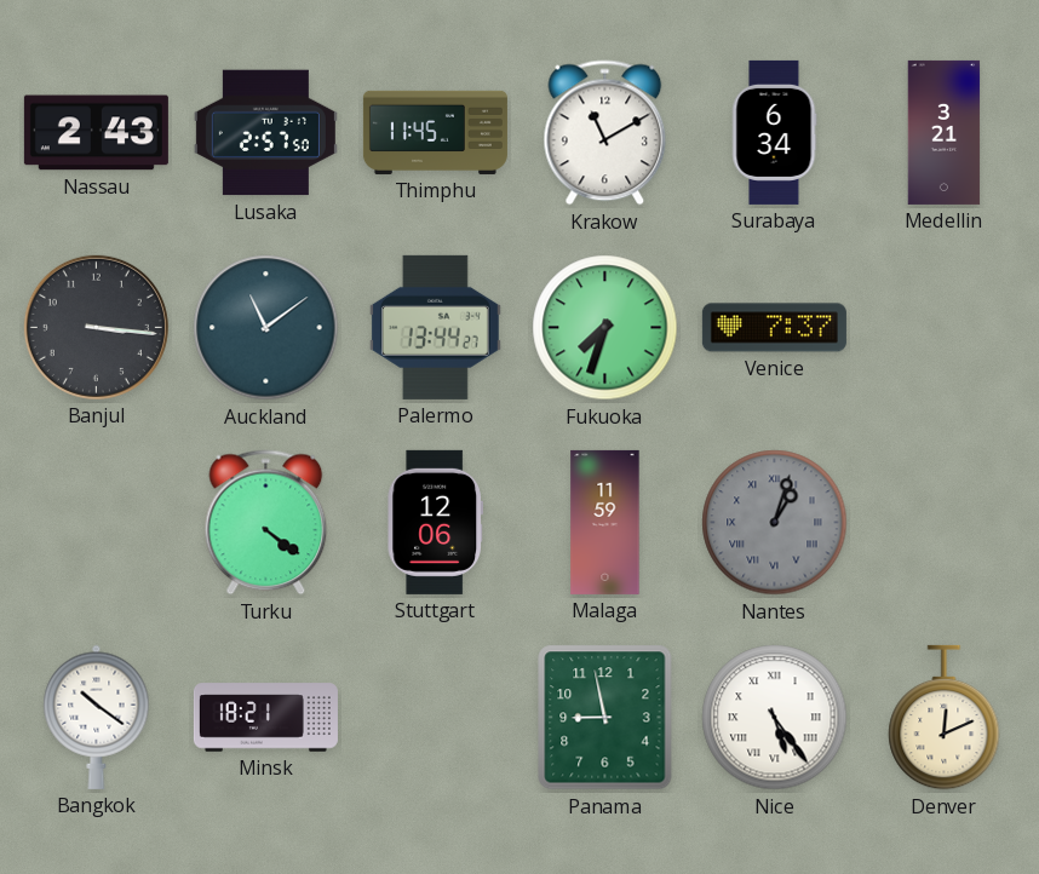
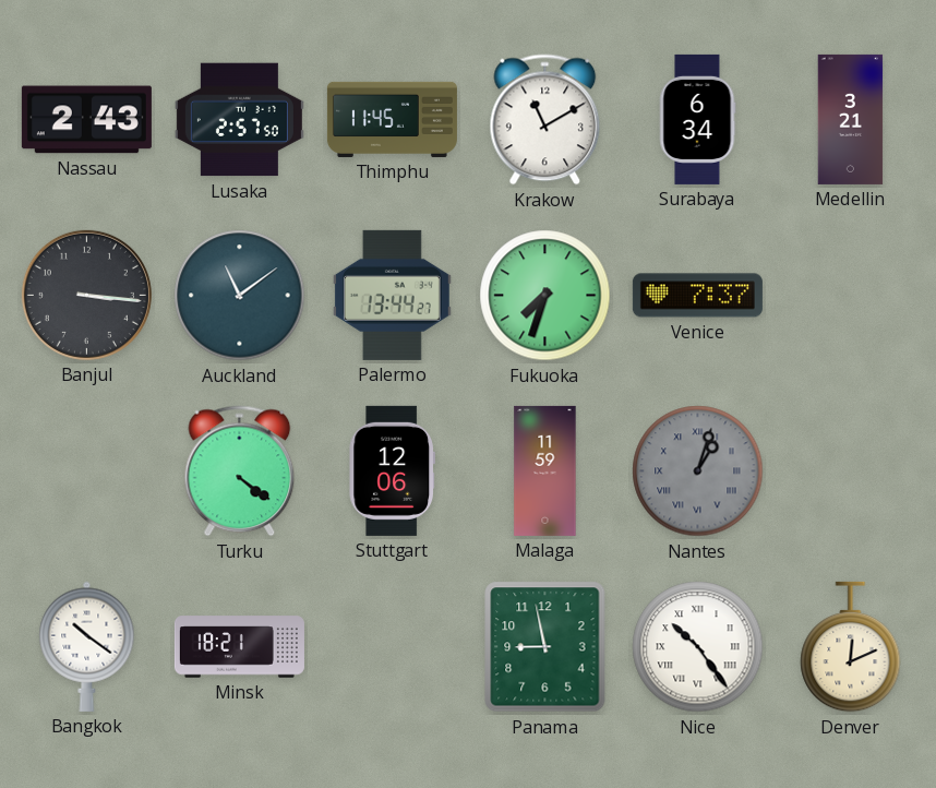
Nice: 5:24 -> 10:24 (698, 647)
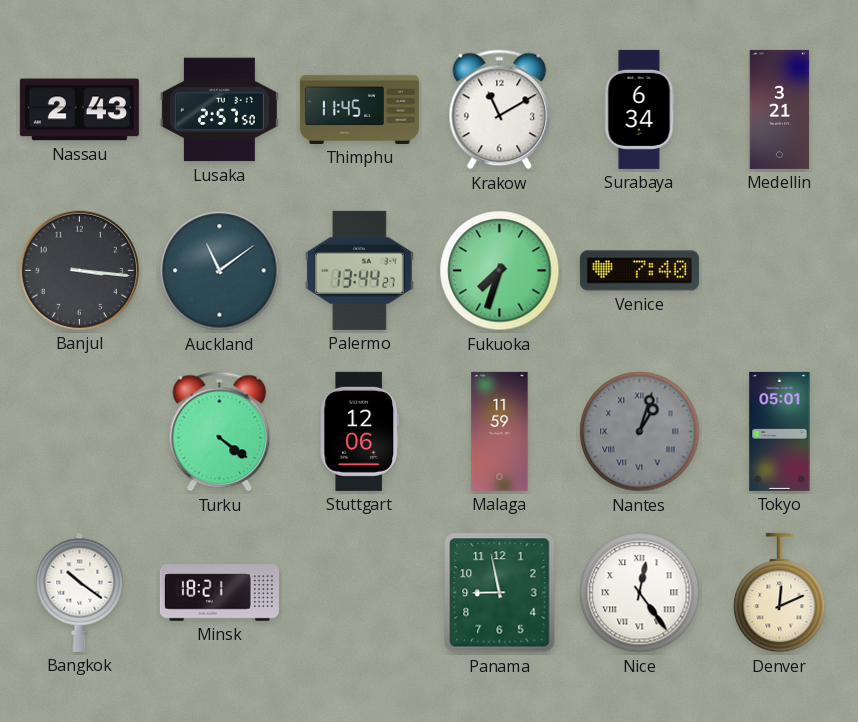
Venice: 7:37 -> 7:40 (639, 271)
Tokyo: none -> 05:01 (780, 431)
Nice: 10:24 -> 12:24 (640, 593)
